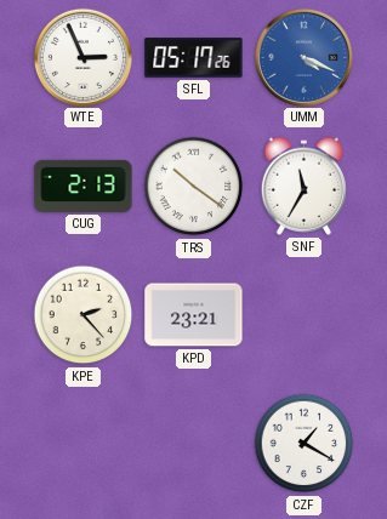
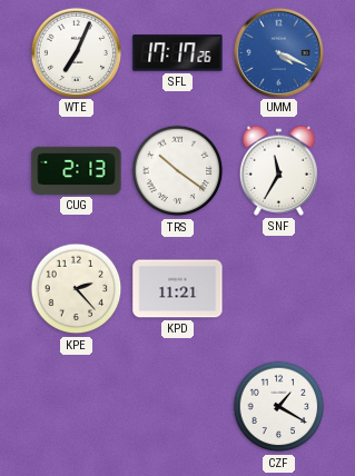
WTE: 2:56 -> 7:04 (76, 52)
SFL: 05:17 -> 17:17 (178, 53)
KPD: 23:21 -> 11:21 (178, 289)
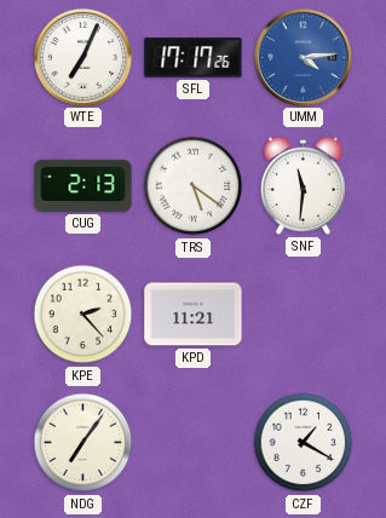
UMM: 4:19 -> 4:14 (303, 57)
TRS: 10:21 -> 5:21 (194, 186)
SNF: 11:35 -> 11:31 (303, 185)
NDG: none -> 7:06 (83, 443)
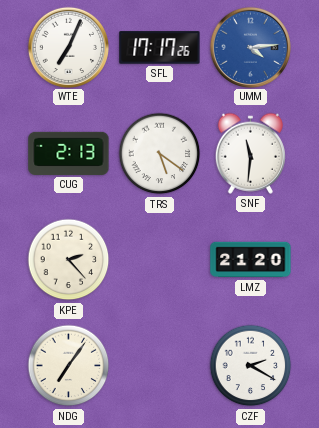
KPD: 11:21 -> none (194, 315)
LMZ: none -> 21:20 (251, 260)
CZF: 1:20 -> 2:20 (251, 366)
